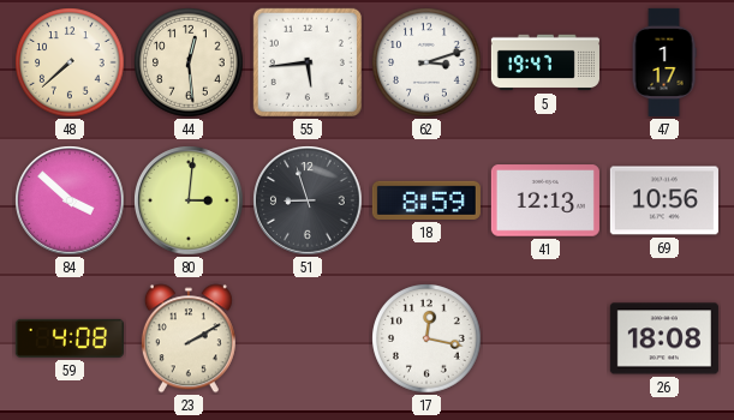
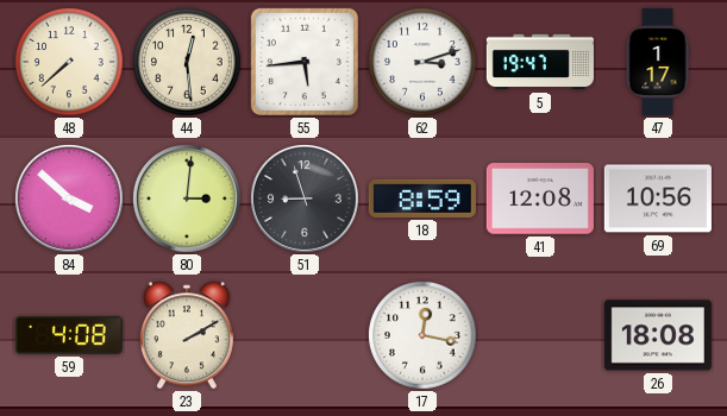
41: 12:13 -> 12:08 (540, 198)
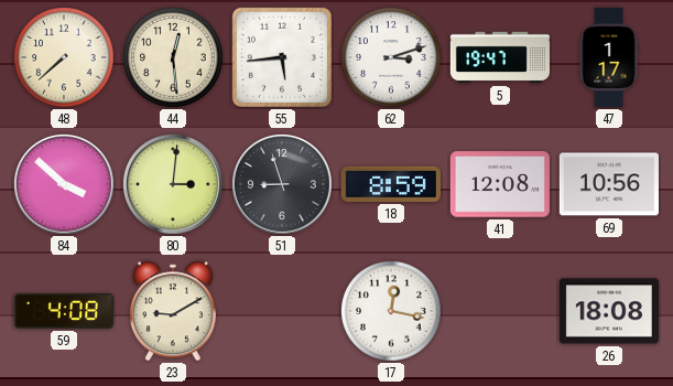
23: 2:10 -> 9:10 (173, 311)
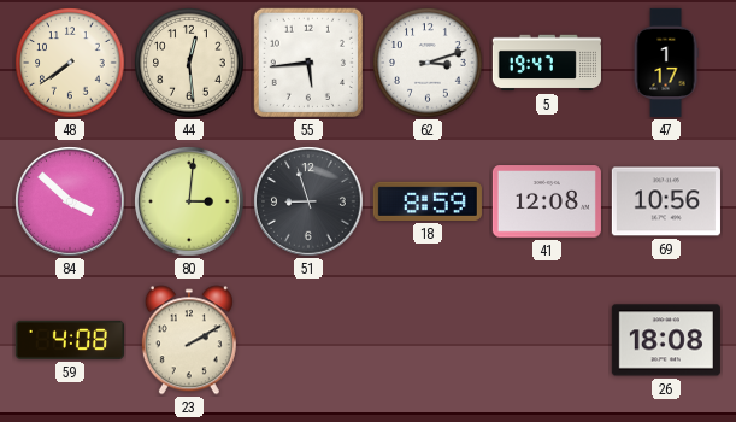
48: 7:38 -> 7:39 (70, 63)
23: 9:10 -> 2:10 (189, 340)
17: 12:17 -> none (391, 311)
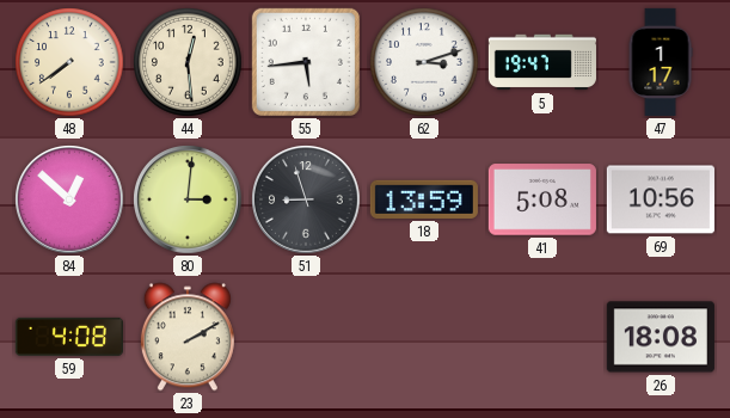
84: 3:52 -> 12:52 (69, 199)
18: 8:59 -> 13:59 (424, 199)
41: 12:08 -> 5:08 (542, 199)
